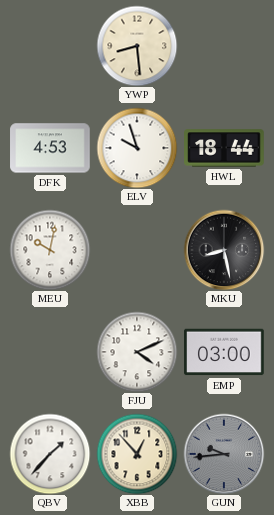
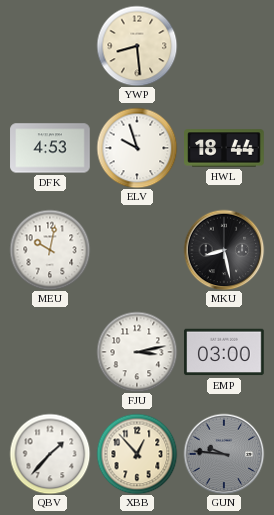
FJU: 4:11 -> 3:13 (137, 352)
GUN: 9:44 -> 9:46 (224, 454)
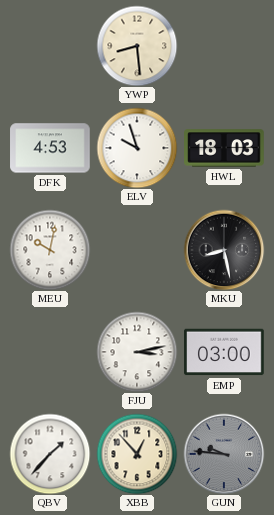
HWL: 18:44 -> 18:03 (224, 148)
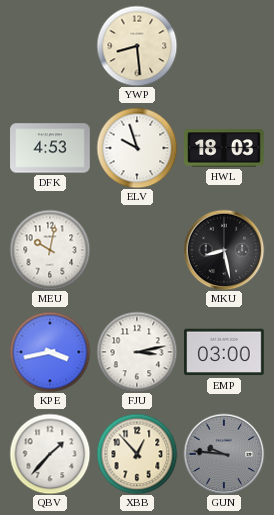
KPE: none -> 3:43 (50, 352)
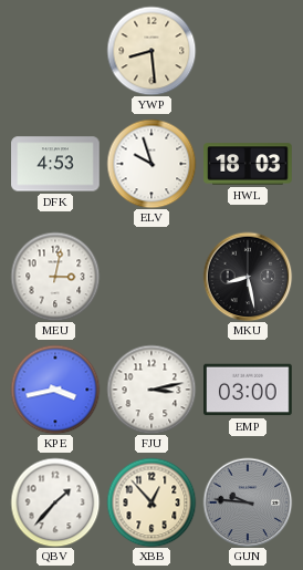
MEU: 10:02 -> 3:02 (55, 277)
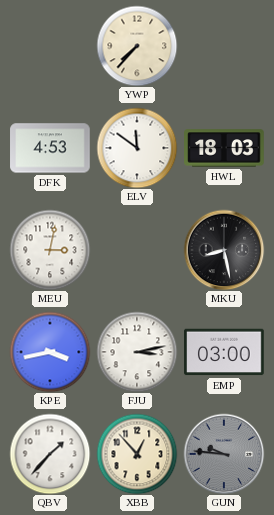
YWP: 8:29 -> 7:37 (137, 46)
ELV: 9:57 -> 11:51 (137, 148)
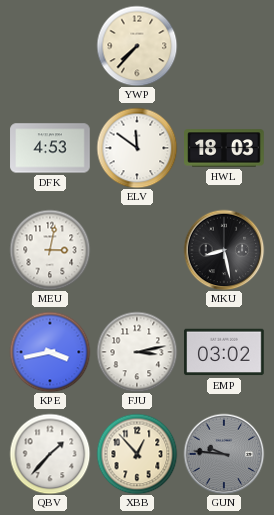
EMP: 03:00 -> 03:02 (224, 352)
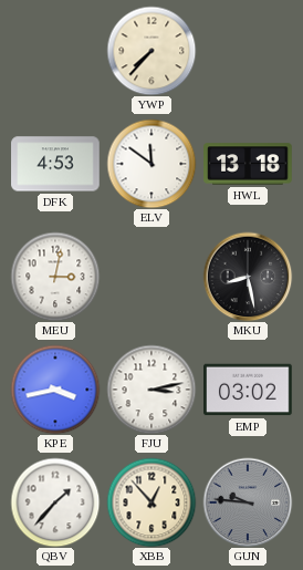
HWL: 18:03 -> 13:18 (248, 164)
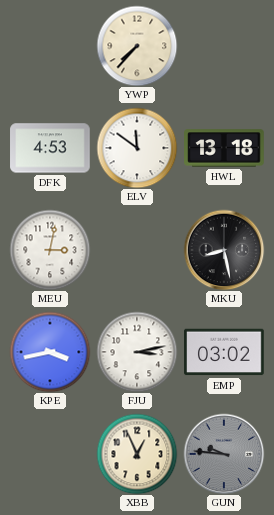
QBV: 1:37 -> none (55, 502)
XBB: 12:53 -> 12:56 (137, 454)
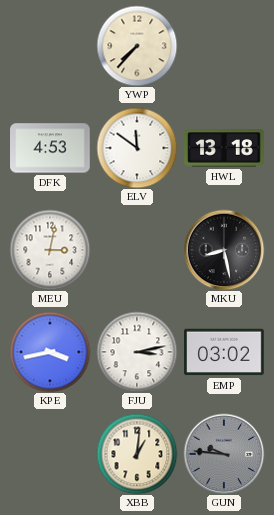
XBB: 12:56 -> 1:01 (137, 454)
